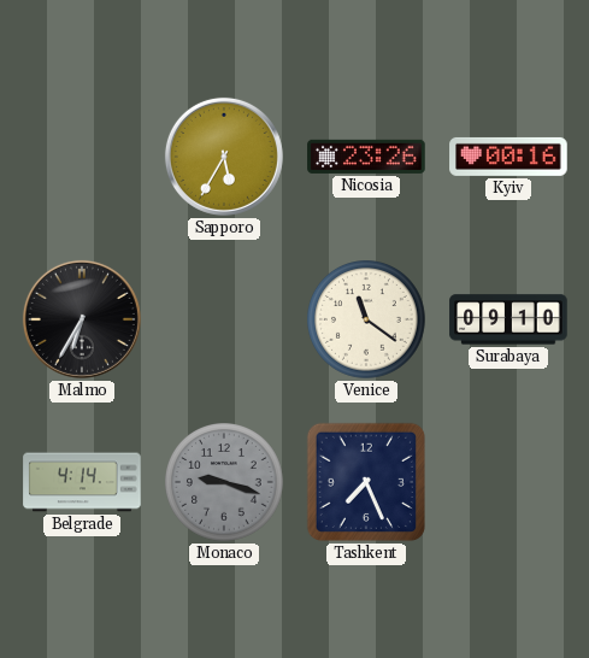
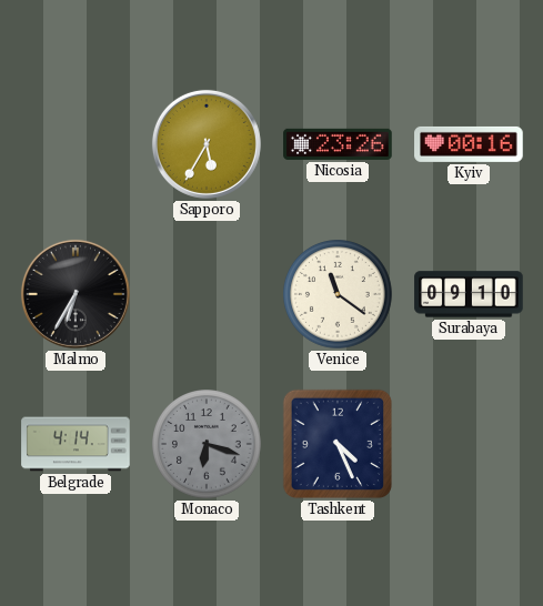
Monaco: 9:18 -> 6:18 (208, 445)
Tashkent: 7:26 -> 4:26 (338, 444)
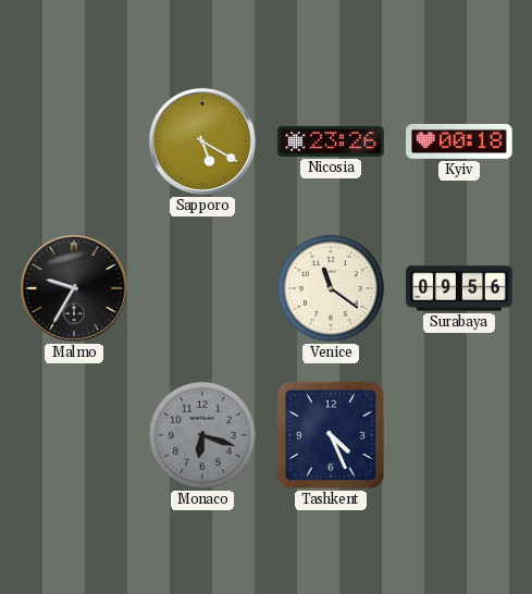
Sapporo: 5:35 -> 5:20 (202, 141)
Kyiv: 00:16 -> 00:18 (459, 141)
Malmo: 6:35 -> 9:35 (74, 288)
Surabaya: 09:10 -> 09:56 (459, 288)
Belgrade: 4:14 -> none (76, 444)
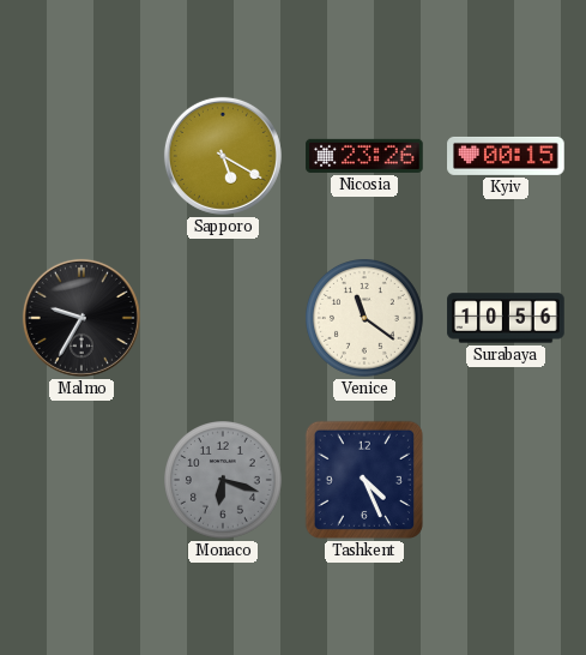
Kyiv: 00:18 -> 00:15 (506, 156)
Surabaya: 09:56 -> 10:56 (506, 318)
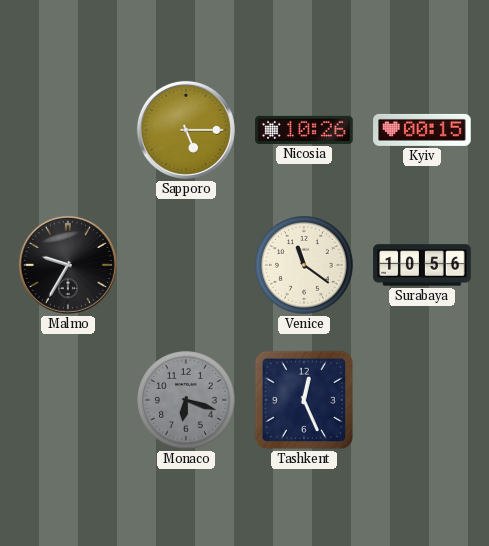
Sapporo: 5:20 -> 5:15 (186, 130)
Nicosia: 23:26 -> 10:26 (304, 130)
Tashkent: 4:26 -> 12:26 (304, 400)
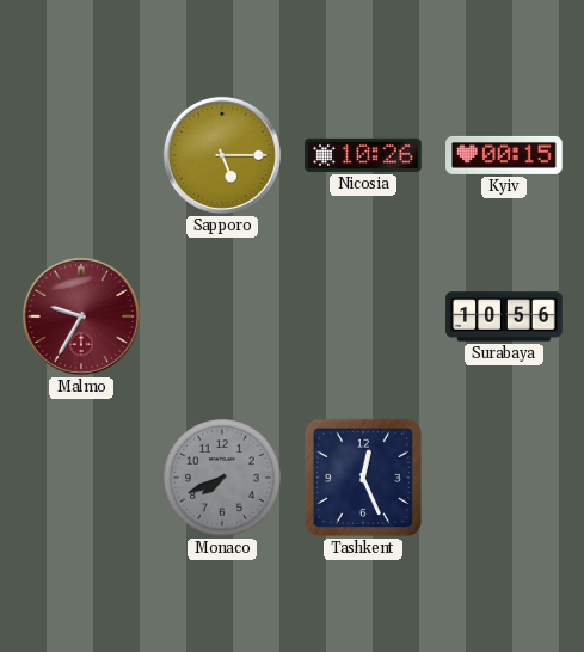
Malmo dial: black -> burgundy (81, 316)
Venice: 11:21 -> none (305, 266)
Monaco: 6:18 -> 7:41 (223, 479)
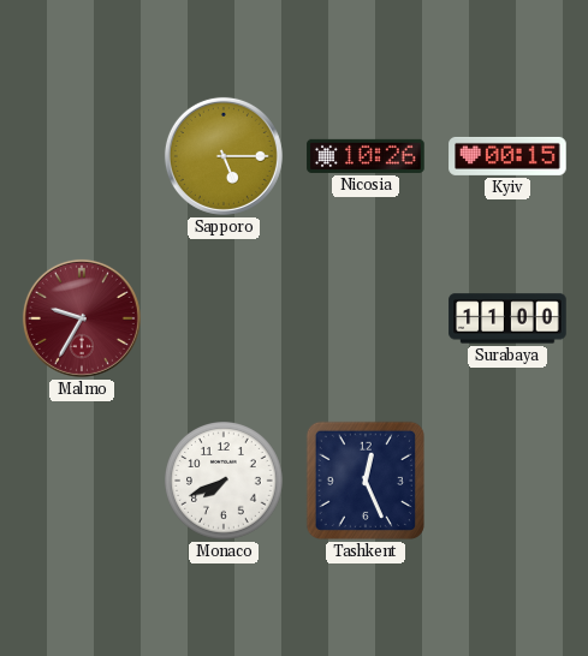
Surabaya: 10:56 -> 11:00 (507, 318)
Monaco dial: grey -> white (225, 482)
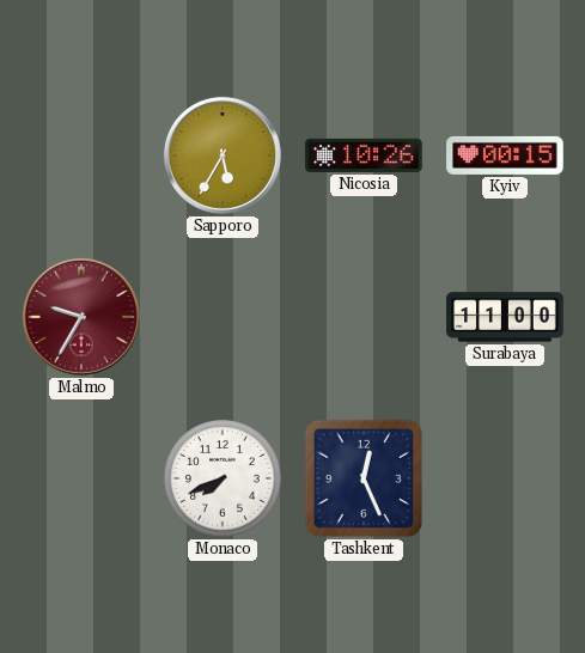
Sapporo: 5:15 -> 5:35 (223, 155)
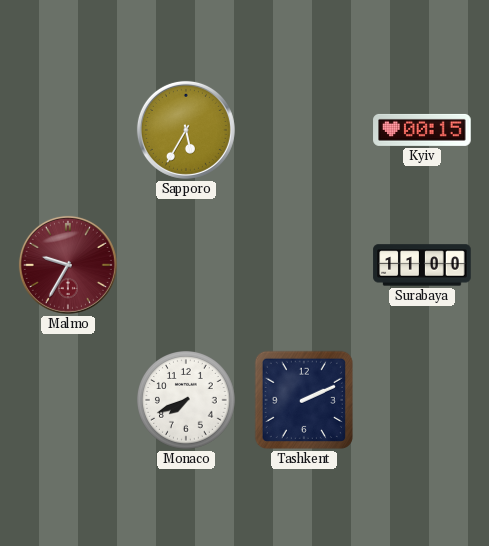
Nicosia: 10:26 -> none (364, 155)
Tashkent: 12:26 -> 2:11 (304, 400)
